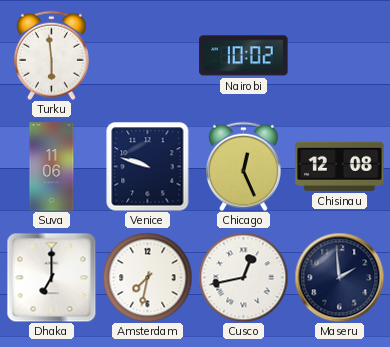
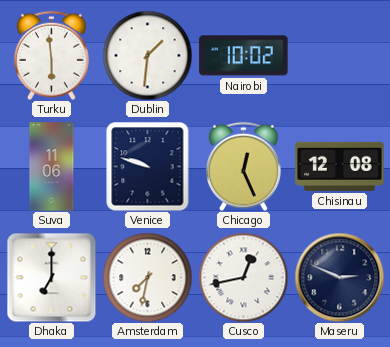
Dublin: none -> 1:31 (147, 55)
Maseru: 1:59 -> 2:49 (339, 277)
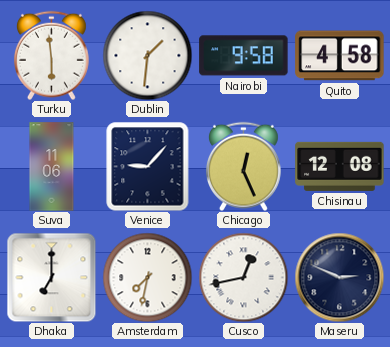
Nairobi: 10:02 -> 9:58 (244, 56)
Quito: none -> 4:58 (340, 56)
Venice: 9:48 -> 9:07 (148, 166)
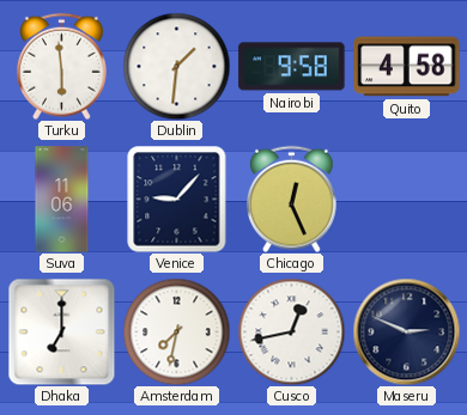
Chisinau: 12:08 -> none (340, 166)
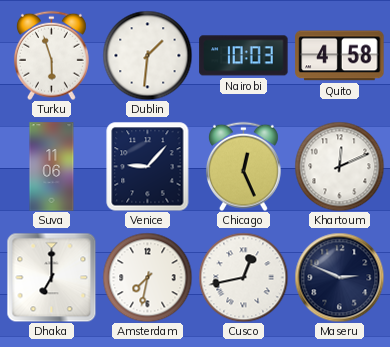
Turku: 5:59 -> 5:57 (51, 55)
Nairobi: 9:58 -> 10:03 (244, 56)
Khartoum: none -> 12:11 (339, 166)
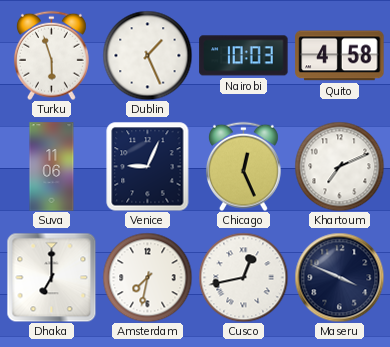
Dublin: 1:31 -> 1:26 (147, 55)
Venice: 9:07 -> 9:04 (148, 166)
Khartoum: 12:11 -> 7:11 (339, 166)
Maseru: 2:49 -> 3:49 (339, 277)
